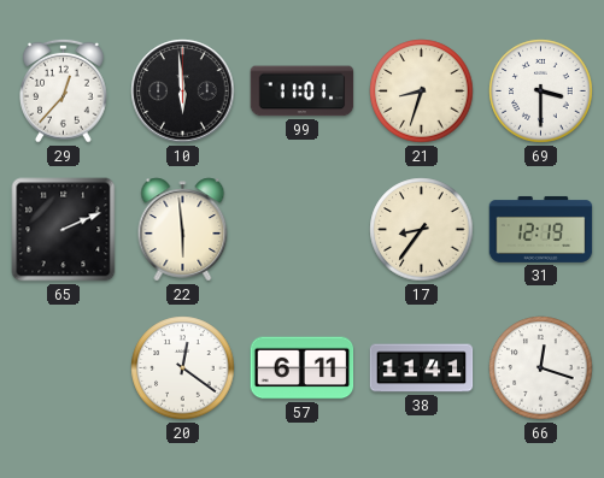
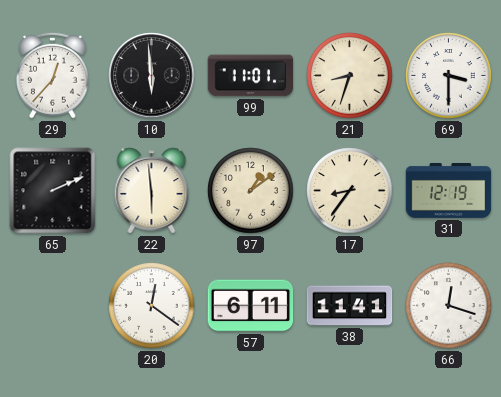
97: none -> 1:09 (251, 191)
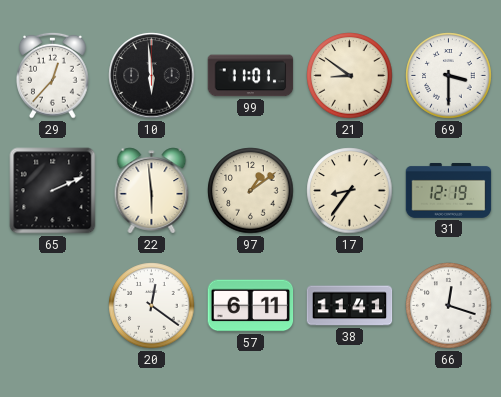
21: 8:33 -> 8:51 (350, 76)
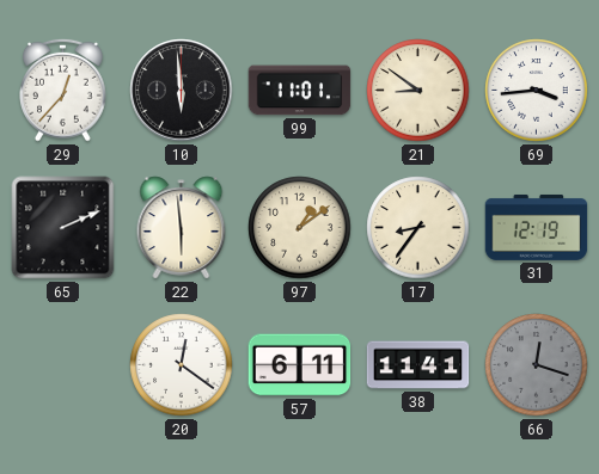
69: 3:30 -> 3:44 (537, 91)
66 dial: white -> grey (537, 365)
